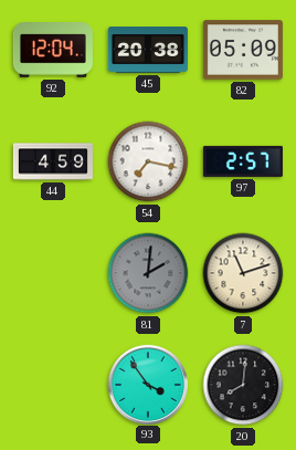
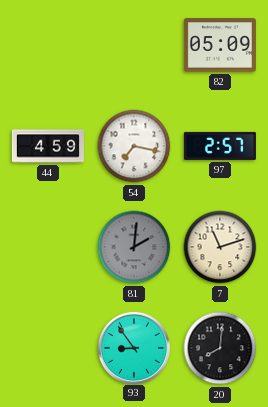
92: 12:04 -> none (53, 50)
45: 20:38 -> none (148, 51)
93: 3:54 -> 8:54 (133, 347)
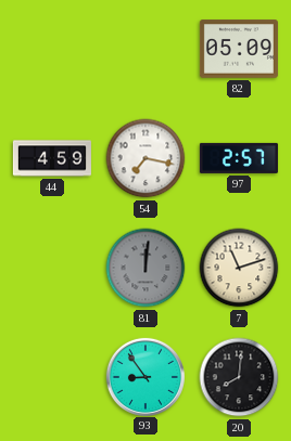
81: 2:01 -> 12:01 (145, 268)
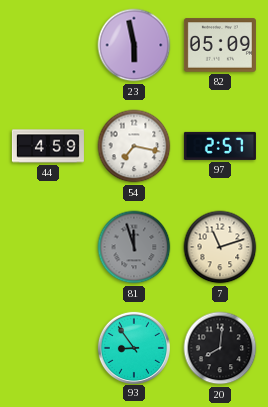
23: none -> 5:58 (134, 45)
81: 12:01 -> 11:57 (134, 247)
